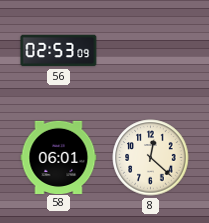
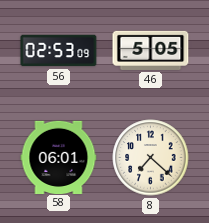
46: none -> 5:05 (151, 50)
8: 12:22 -> 7:22 (151, 158)
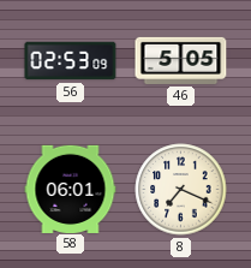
8: 7:22 -> 7:19 (181, 190)
